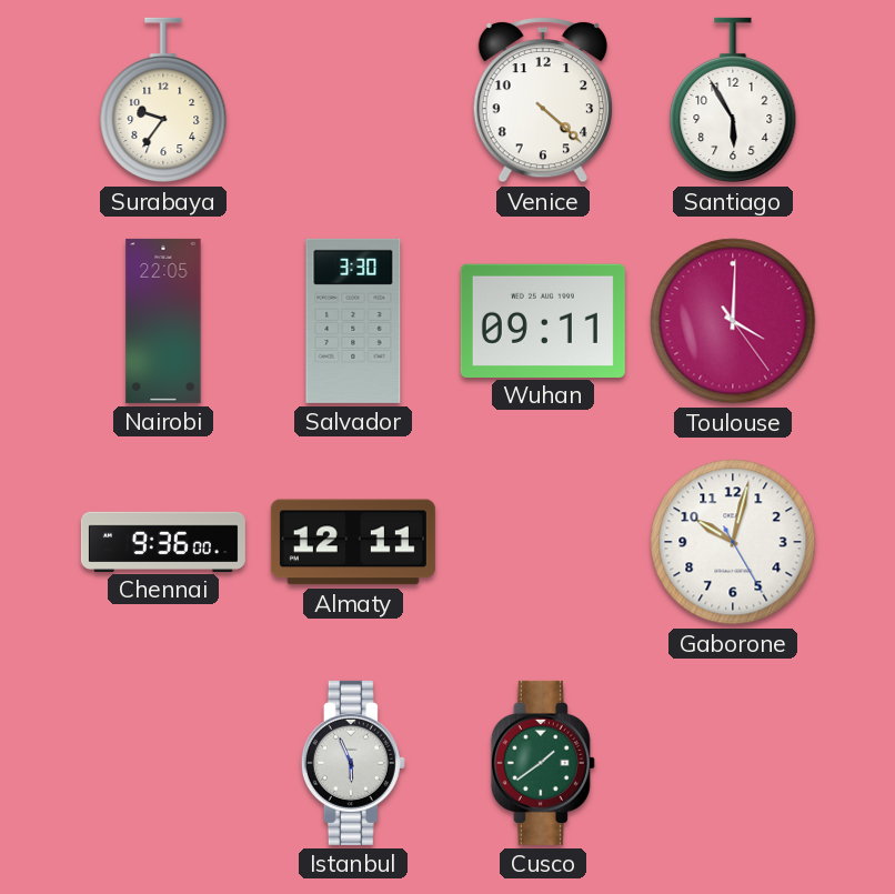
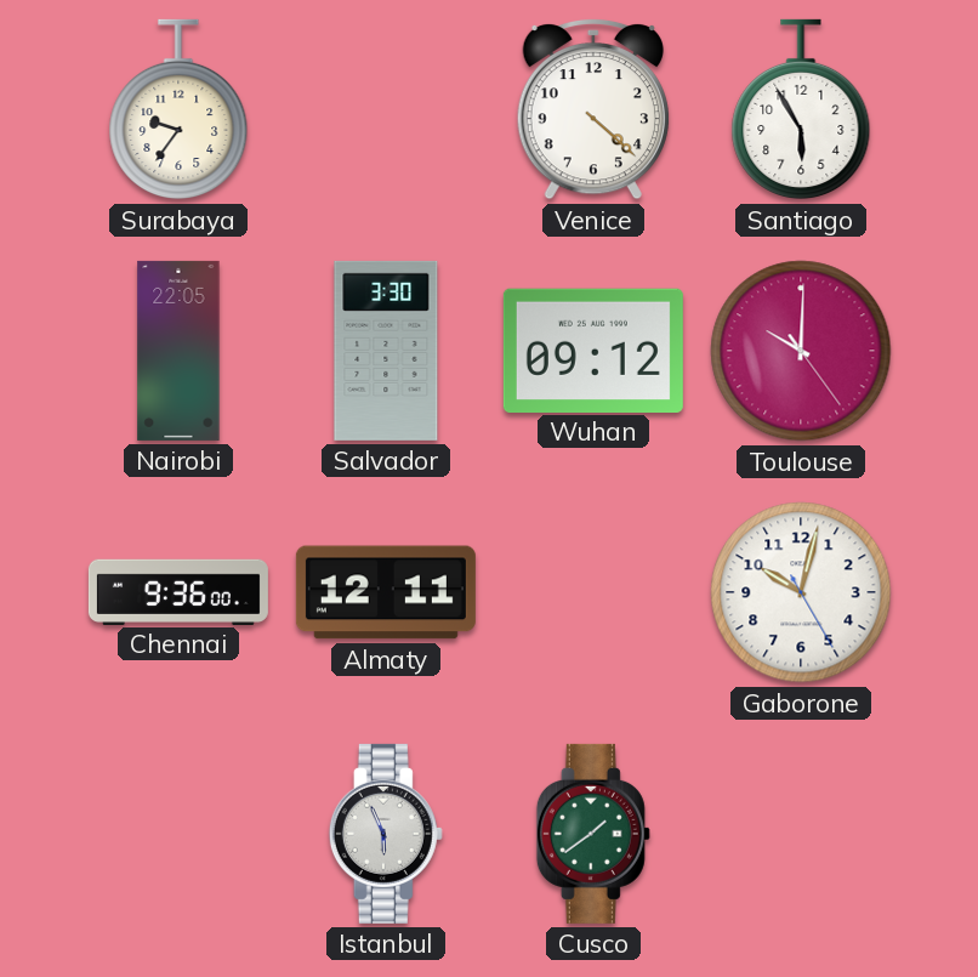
Wuhan: 09:11 -> 09:12 (593, 350)
Toulouse: 4:00 -> 10:00 (801, 351)
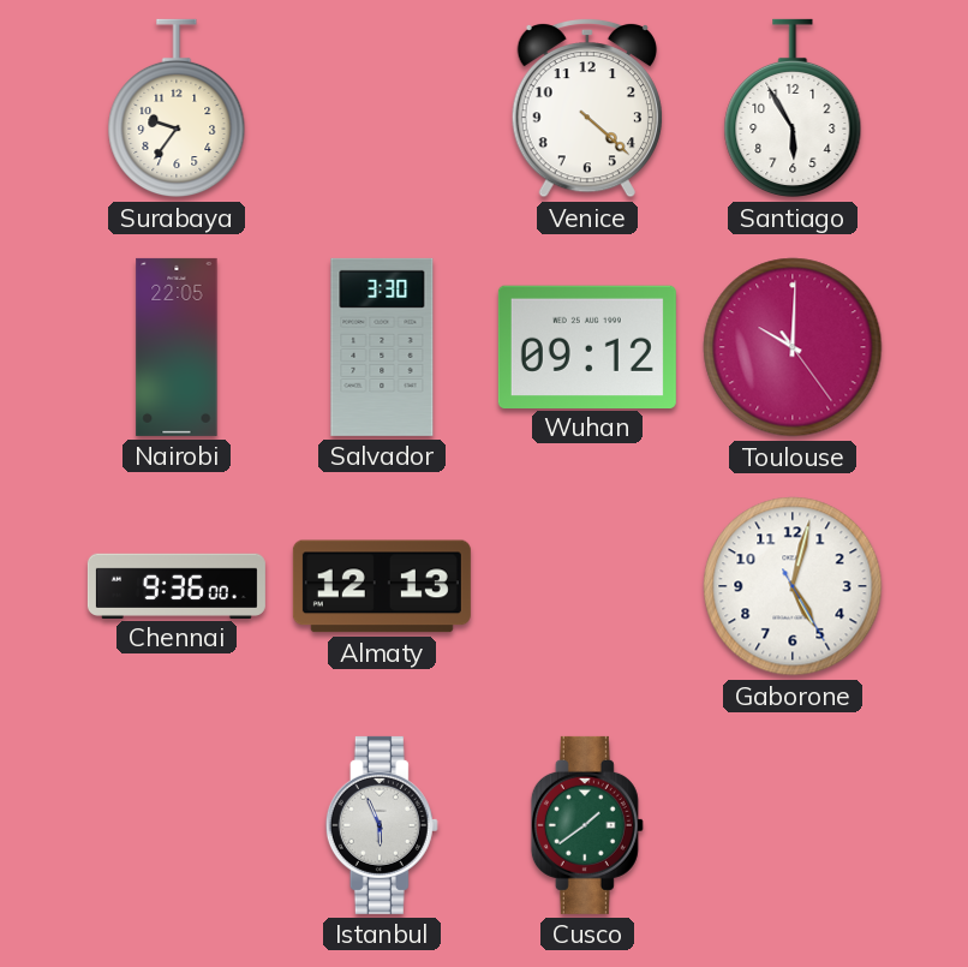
Almaty: 12:11 -> 12:13 (382, 586)
Gaborone: 10:02 -> 5:02 (793, 586)
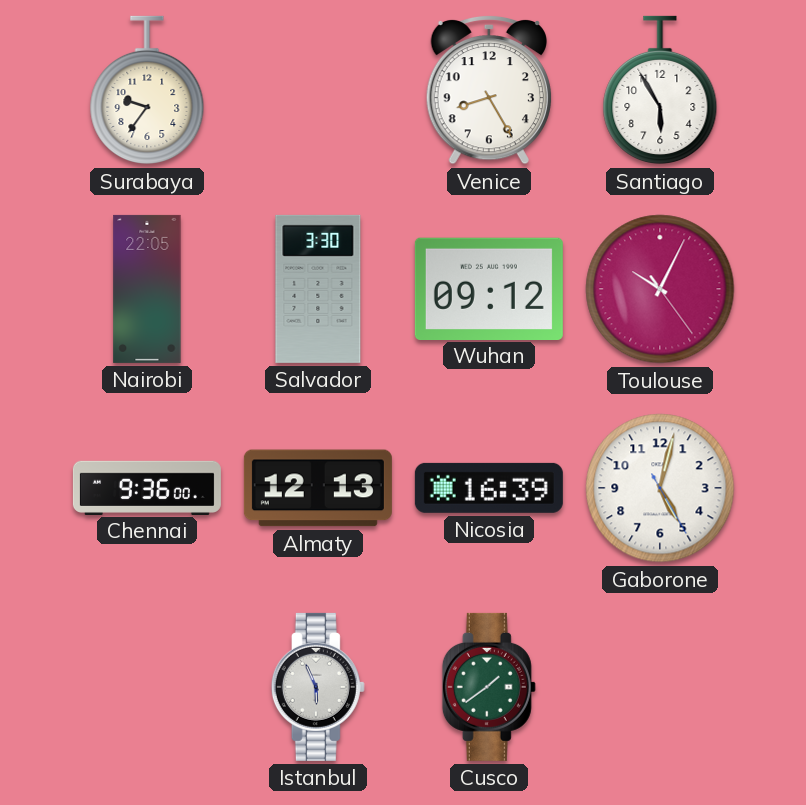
Venice: 4:22 -> 8:25 (489, 90)
Toulouse: 10:00 -> 10:04 (660, 289)
Nicosia: none -> 16:39 (489, 488)
